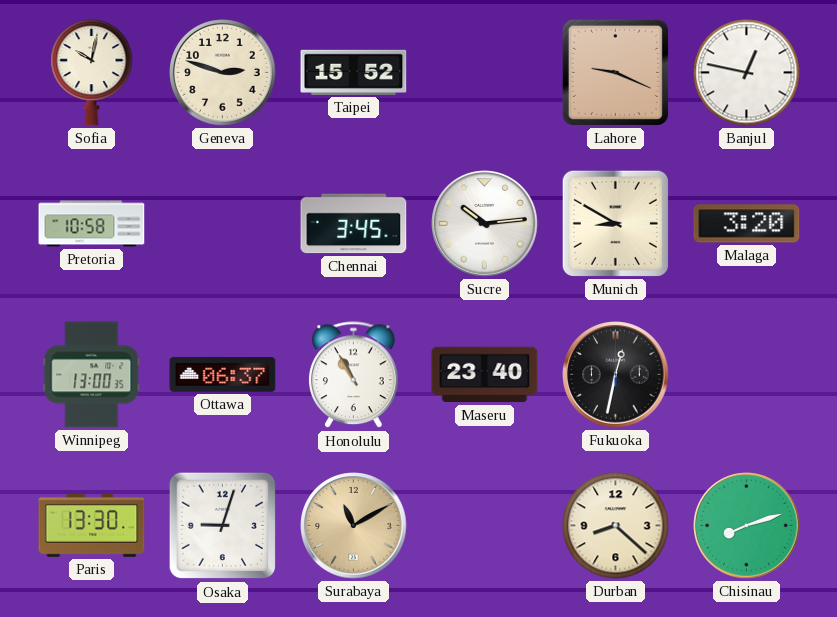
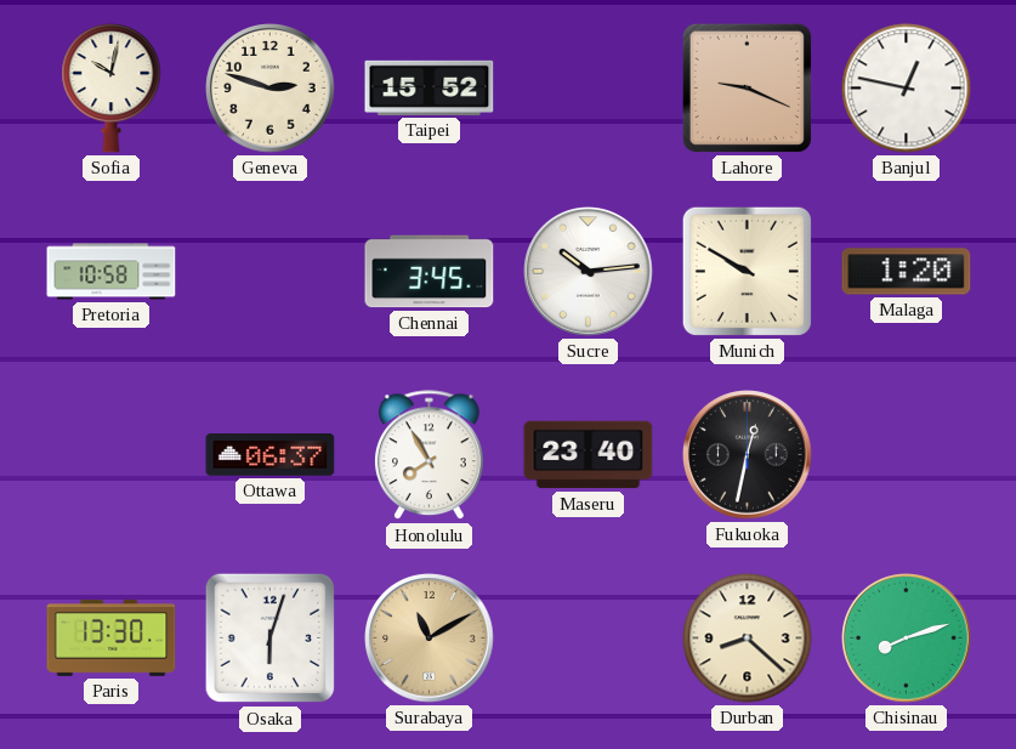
Munich: 8:50 -> 9:50 (747, 271)
Malaga: 3:20 -> 1:20 (907, 272)
Winnipeg: 13:00 -> none (92, 375)
Honolulu: 10:55 -> 7:55 (430, 455)
Osaka: 9:03 -> 6:03 (271, 639)
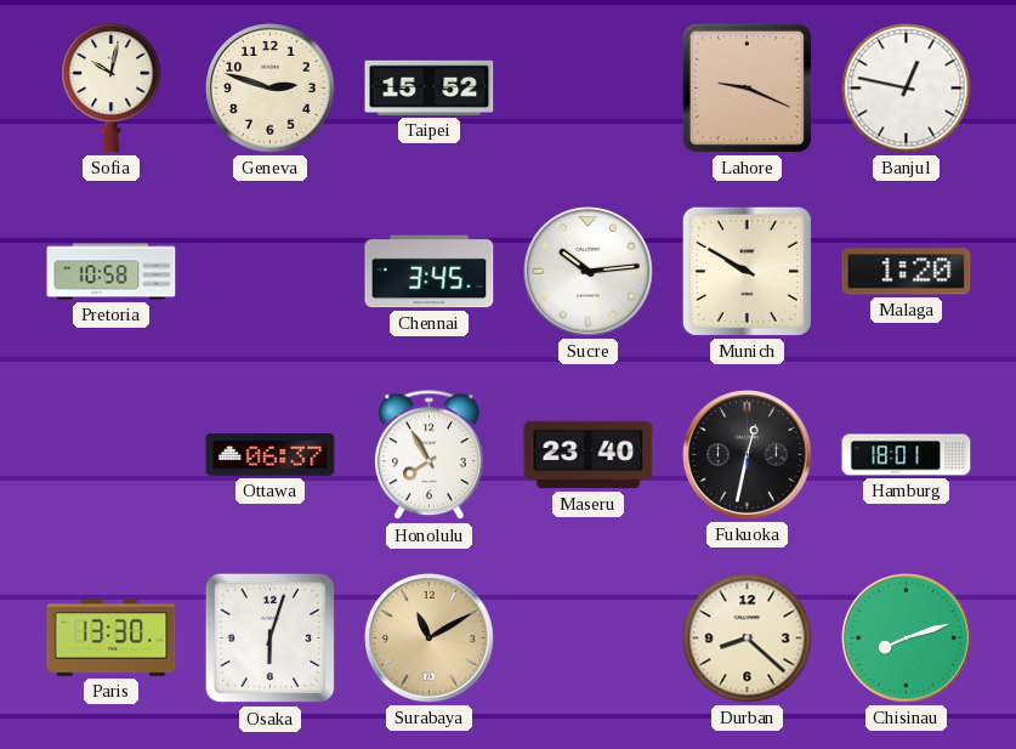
Hamburg: none -> 18:01 (907, 455)
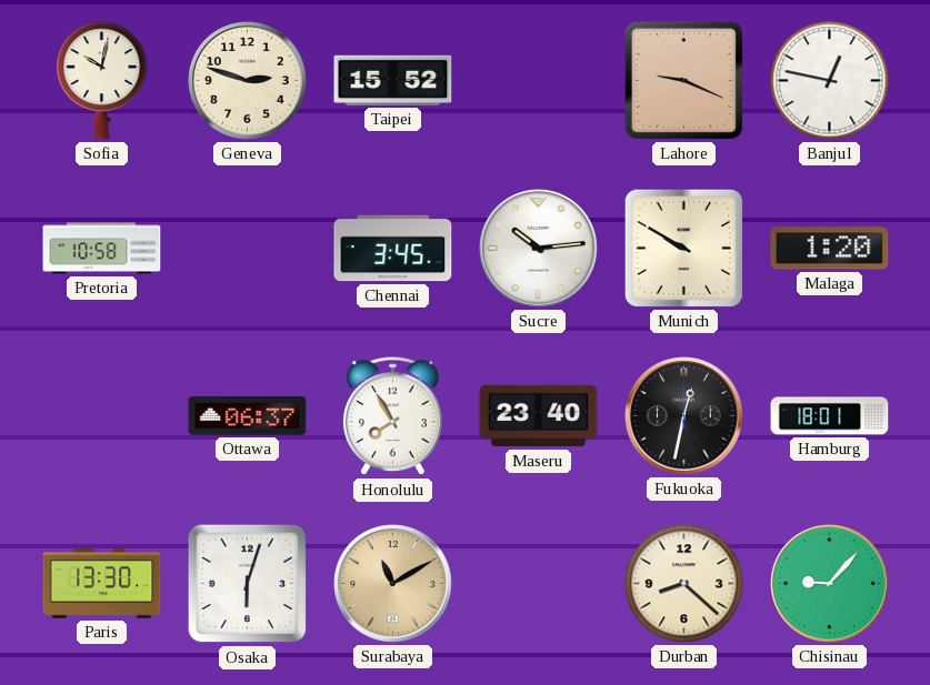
Chisinau: 8:12 -> 9:07 (830, 584)
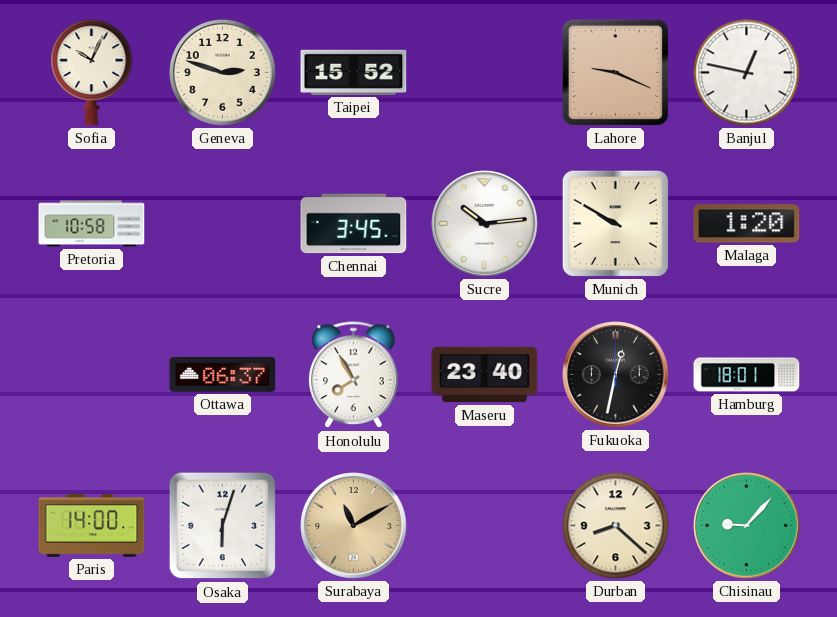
Sofia: 10:02 -> 10:04 (92, 72)
Paris: 13:30 -> 14:00 (92, 525)
